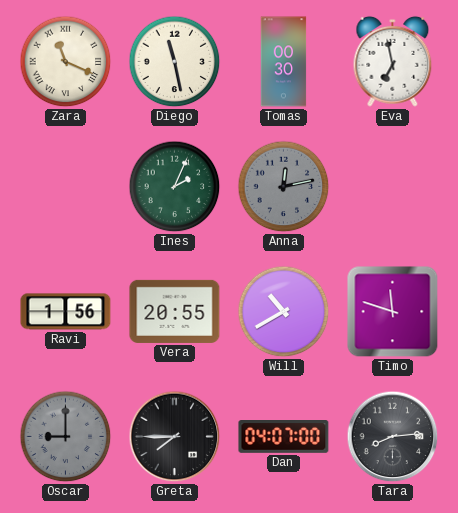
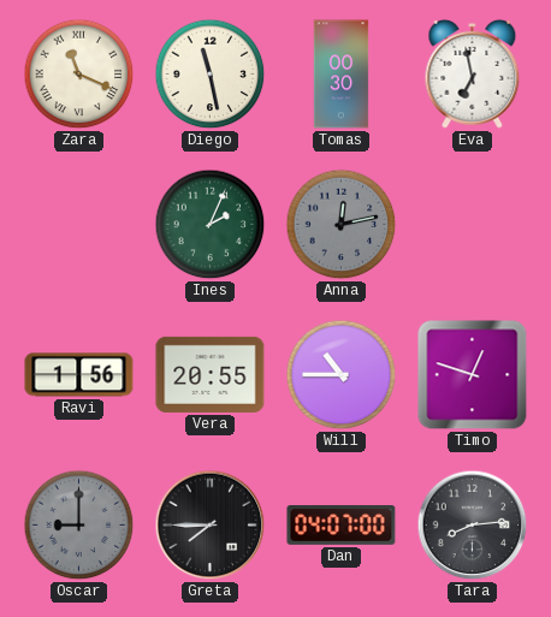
Will: 10:40 -> 10:45 (342, 375)
Timo: 11:48 -> 12:48 (473, 375)
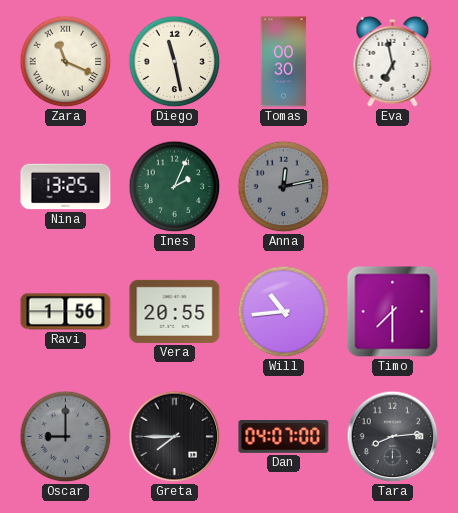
Nina: none -> 13:25 (66, 187)
Will: 10:45 -> 10:44 (284, 312)
Timo: 12:48 -> 7:30 (393, 312)
